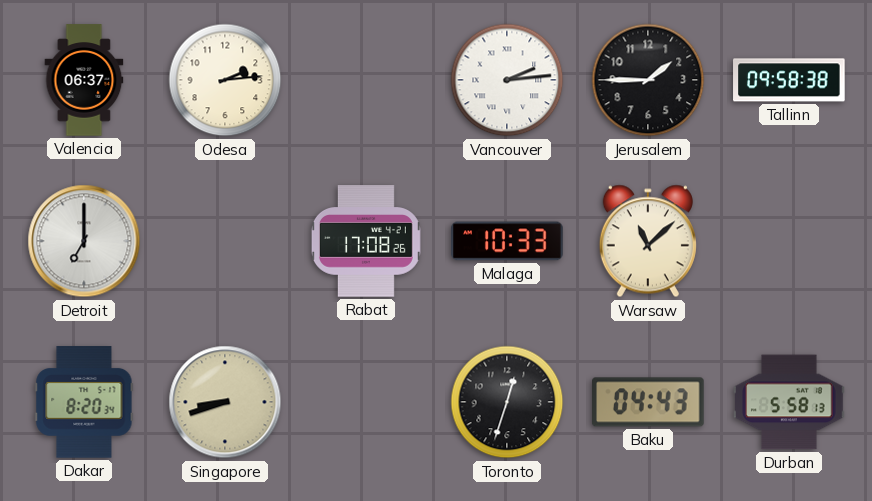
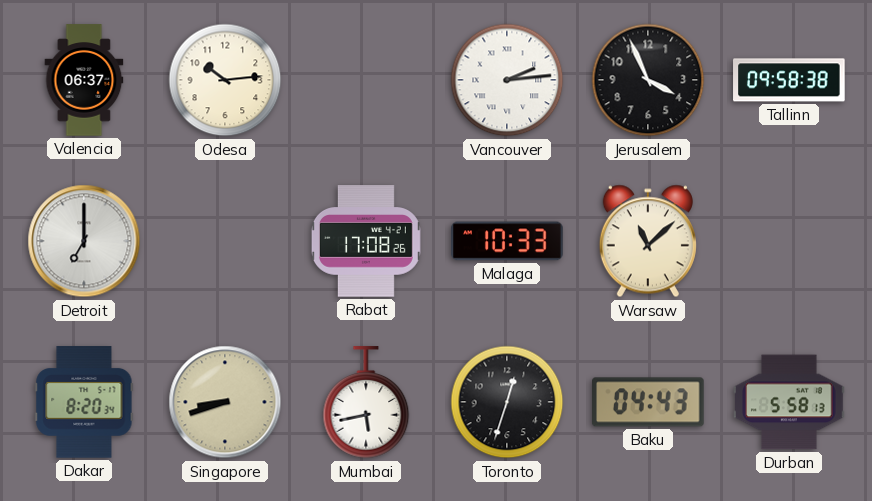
Odesa: 2:14 -> 10:14 (225, 80)
Jerusalem: 1:45 -> 3:56 (648, 80)
Mumbai: none -> 5:43 (366, 403)
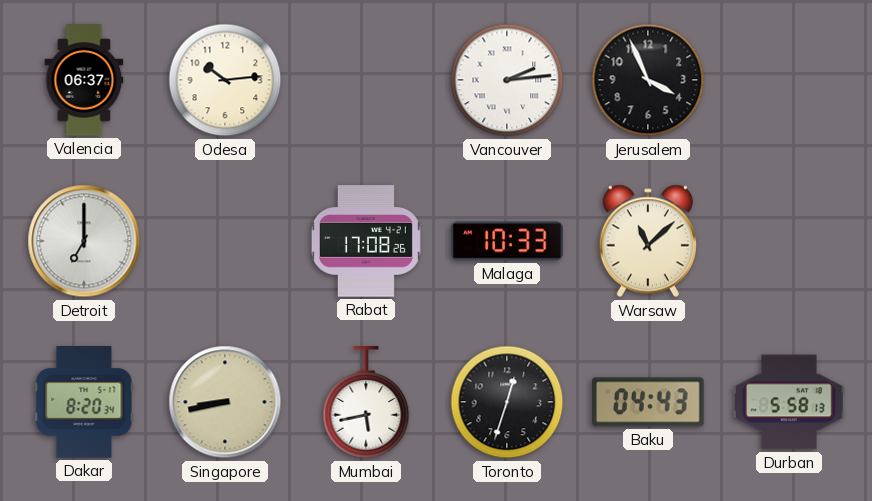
Tallinn: 09:58 -> none (789, 80)
Singapore: 8:42 -> 8:43 (225, 402)
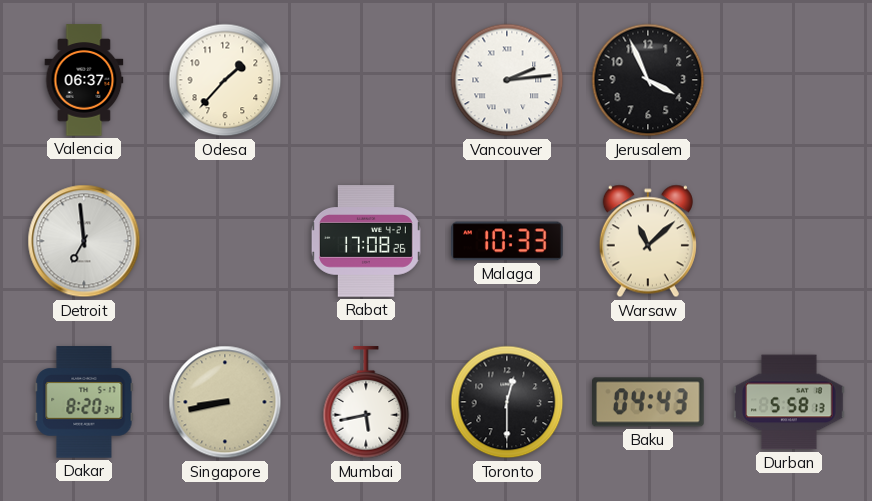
Odesa: 10:14 -> 1:37 (225, 80)
Detroit: 7:00 -> 6:59 (84, 241)
Toronto: 12:33 -> 12:30 (507, 402)
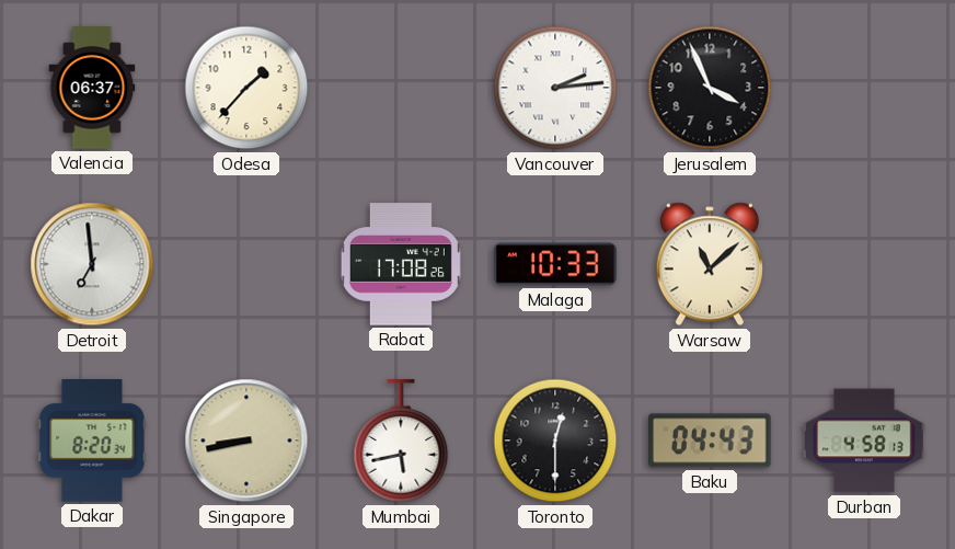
Durban: 5:58 -> 4:58 (864, 441)
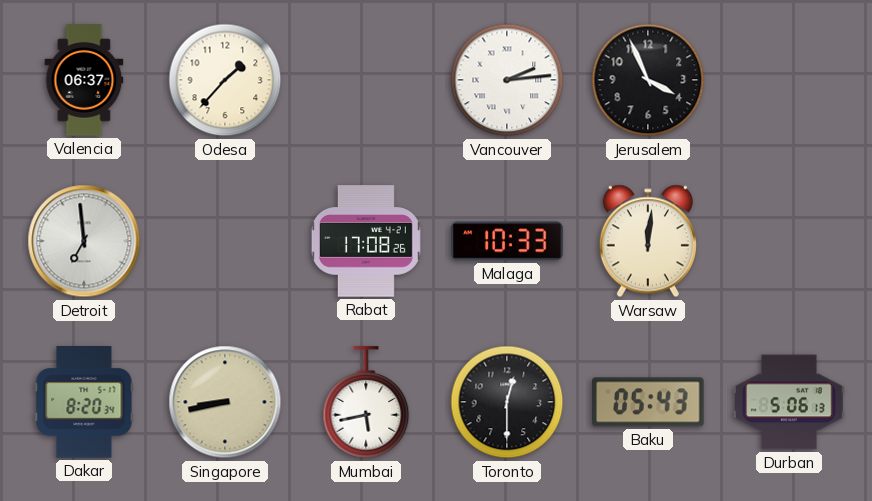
Warsaw: 11:08 -> 12:01 (648, 241)
Baku: 04:43 -> 05:43 (649, 402)
Durban: 4:58 -> 5:06 (789, 402)
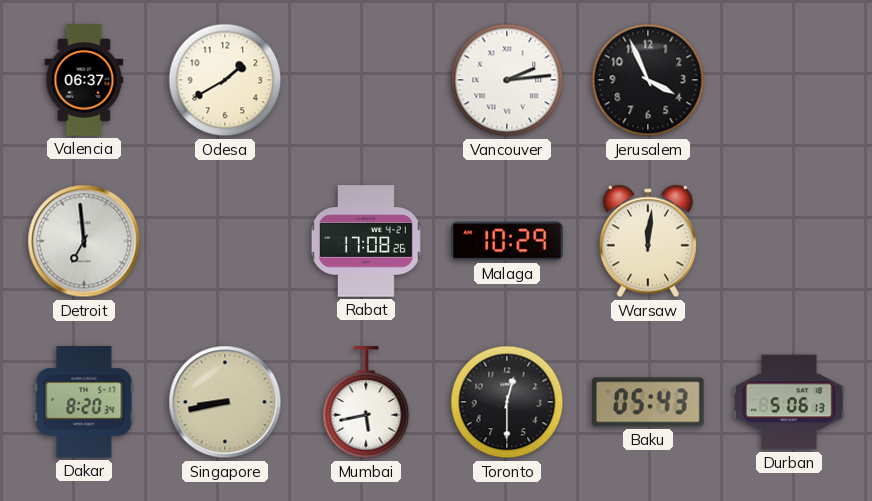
Odesa: 1:37 -> 1:40 (225, 80)
Malaga: 10:33 -> 10:29 (507, 241)
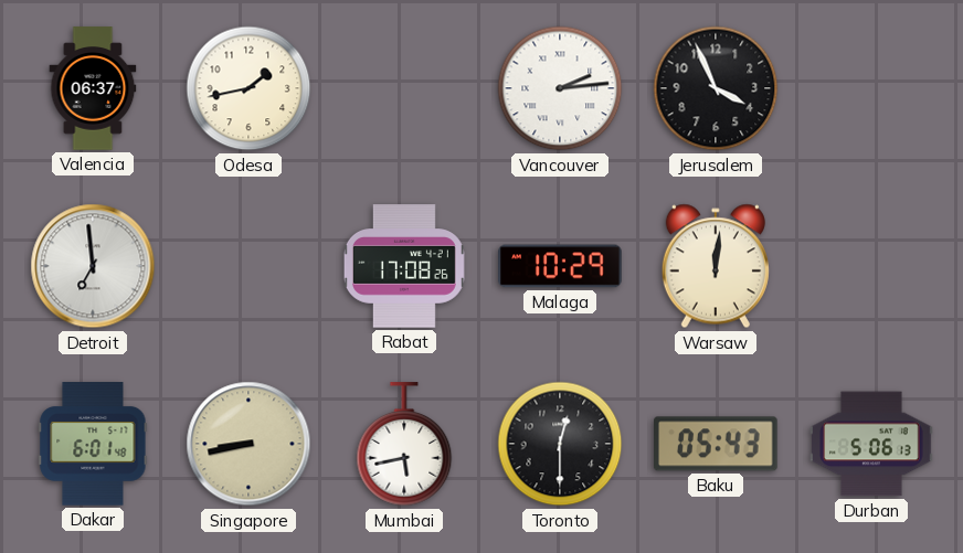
Odesa: 1:40 -> 1:43 (248, 88)
Dakar: 8:20 -> 6:01 (93, 444)
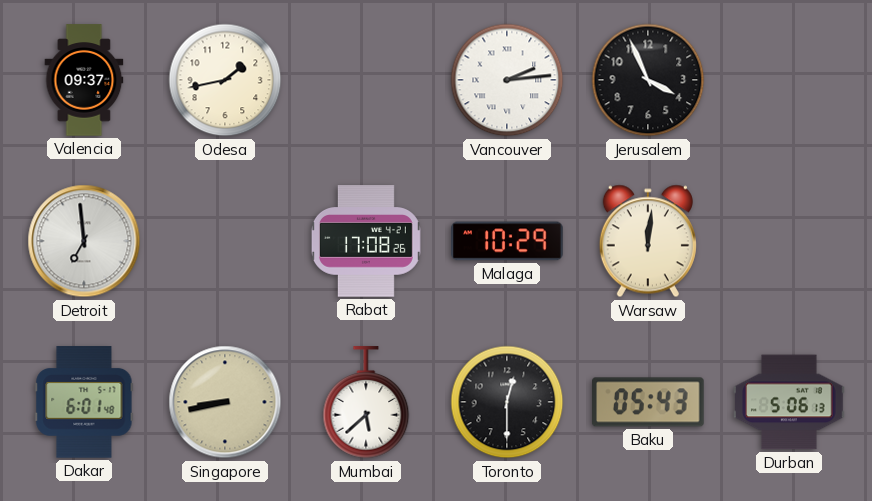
Valencia: 06:37 -> 09:37 (84, 80)
Mumbai: 5:43 -> 5:38 (366, 403)
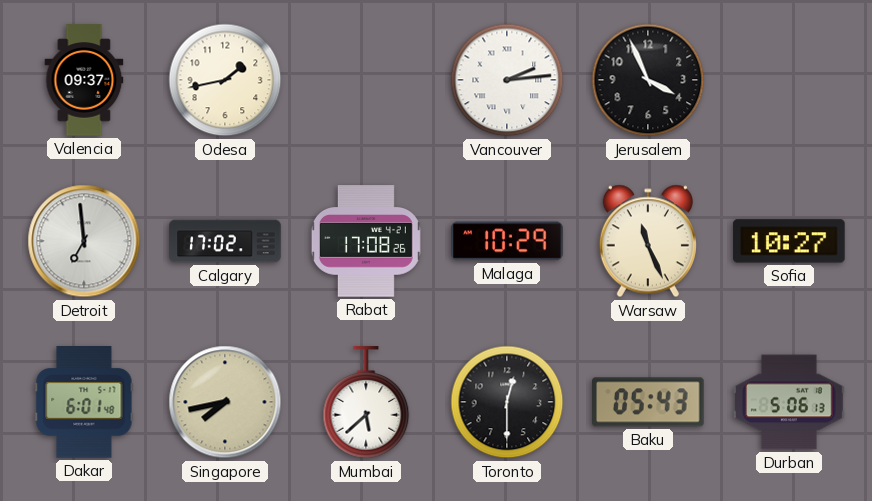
Calgary: none -> 17:02 (225, 241)
Warsaw: 12:01 -> 11:26 (648, 241)
Sofia: none -> 10:27 (789, 241)
Singapore: 8:43 -> 7:43 (225, 402)
